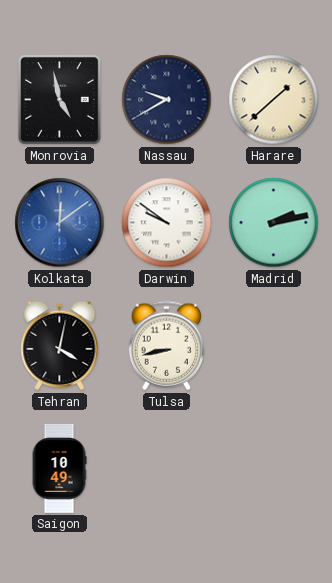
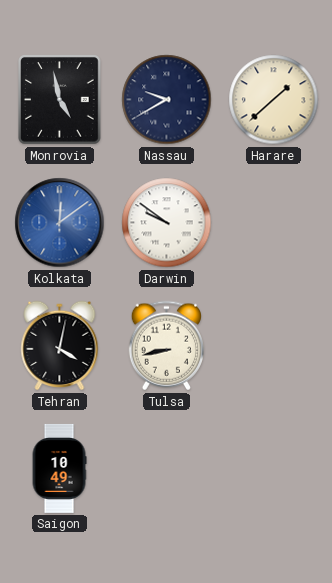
Madrid: 2:13 -> none (274, 223)
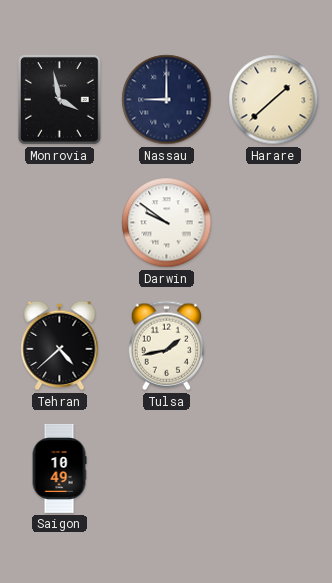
Monrovia: 4:58 -> 3:58 (60, 100)
Nassau: 9:40 -> 9:00 (167, 100)
Kolkata: 12:09 -> none (60, 223)
Tehran: 4:02 -> 4:38 (60, 346)
Tulsa: 8:43 -> 1:43 (166, 346)
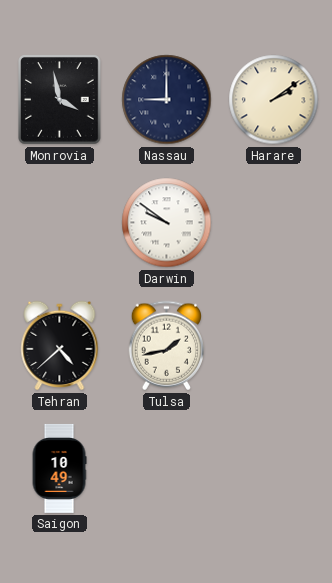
Harare: 1:38 -> 2:09 (274, 100)
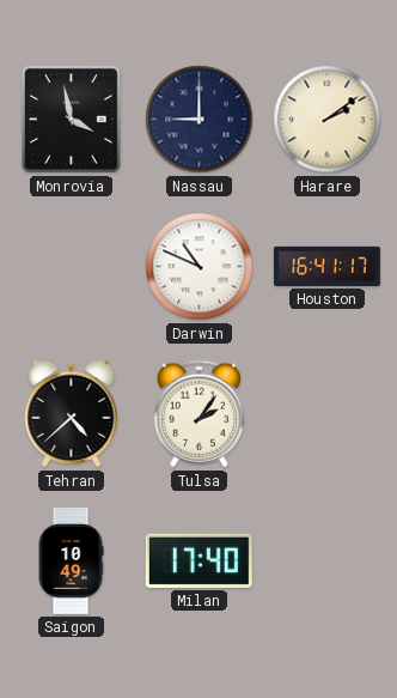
Darwin: 9:51 -> 10:49 (200, 267)
Houston: none -> 16:41 (326, 266)
Tulsa: 1:43 -> 2:06 (198, 414)
Milan: none -> 17:40 (198, 560)
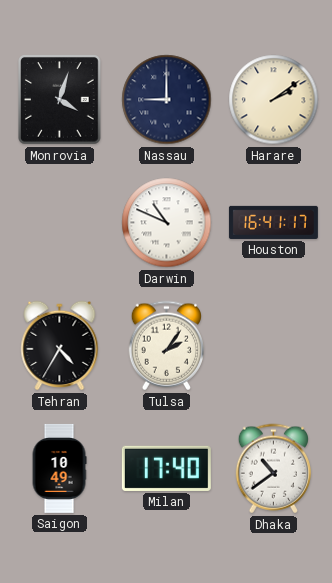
Monrovia: 3:58 -> 4:03 (60, 100)
Tehran: 4:38 -> 4:35 (60, 346)
Dhaka: none -> 10:39 (273, 469)
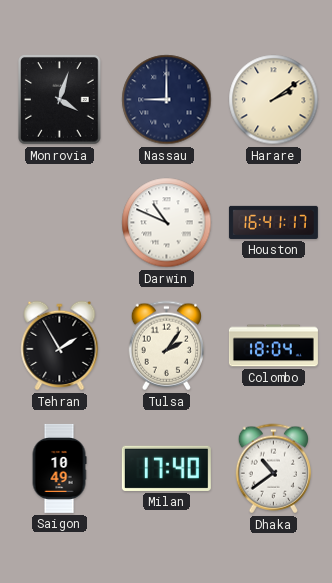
Tehran: 4:35 -> 1:55 (60, 346)
Colombo: none -> 18:04 (273, 346)
